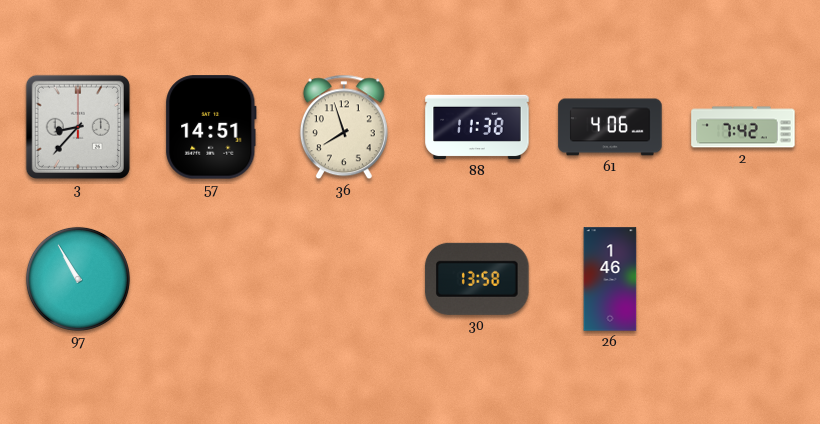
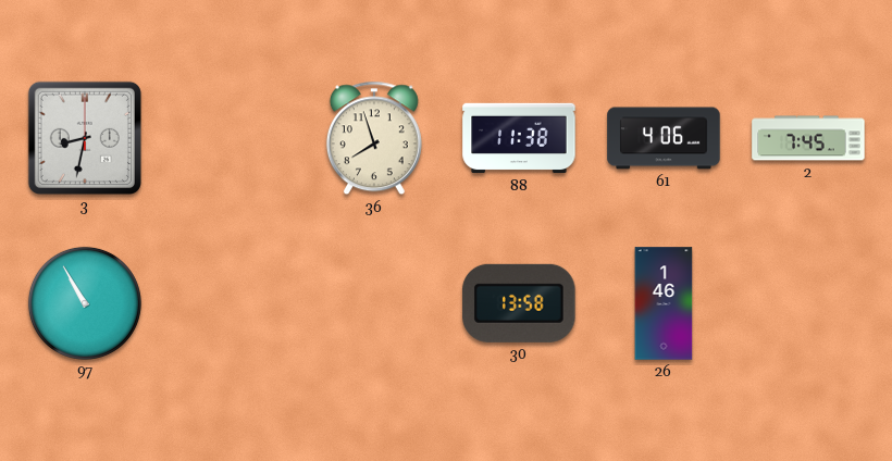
3: 8:37 -> 8:32 (85, 138)
57: 14:51 -> none (211, 127)
2: 7:42 -> 7:45 (808, 138)
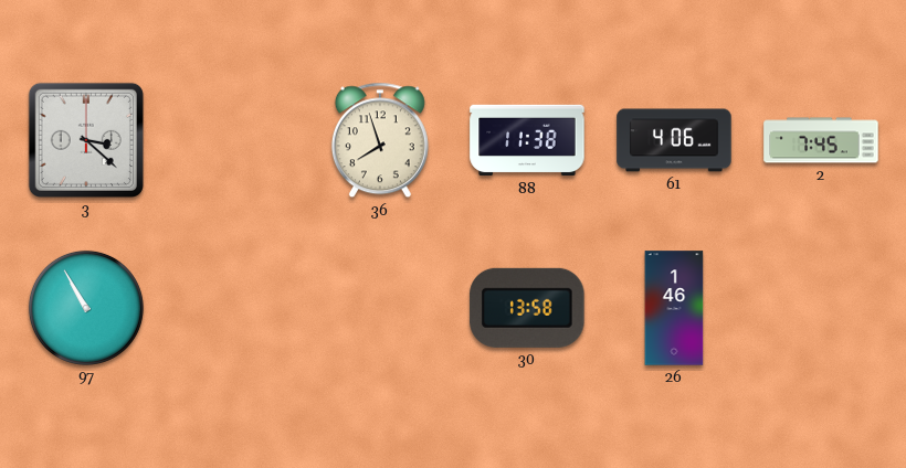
3: 8:32 -> 3:22 (86, 140)
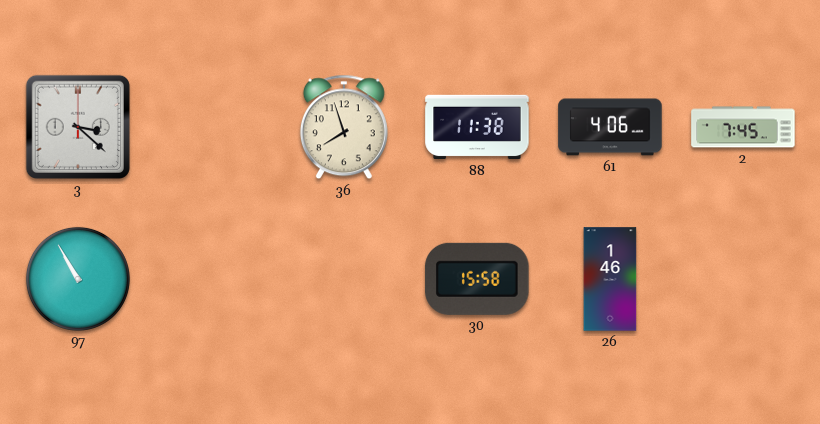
30: 13:58 -> 15:58 (477, 279)
